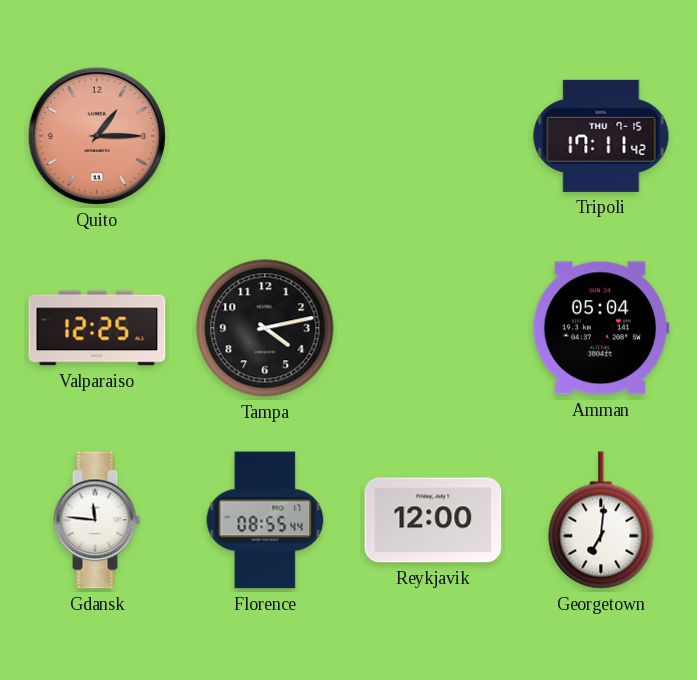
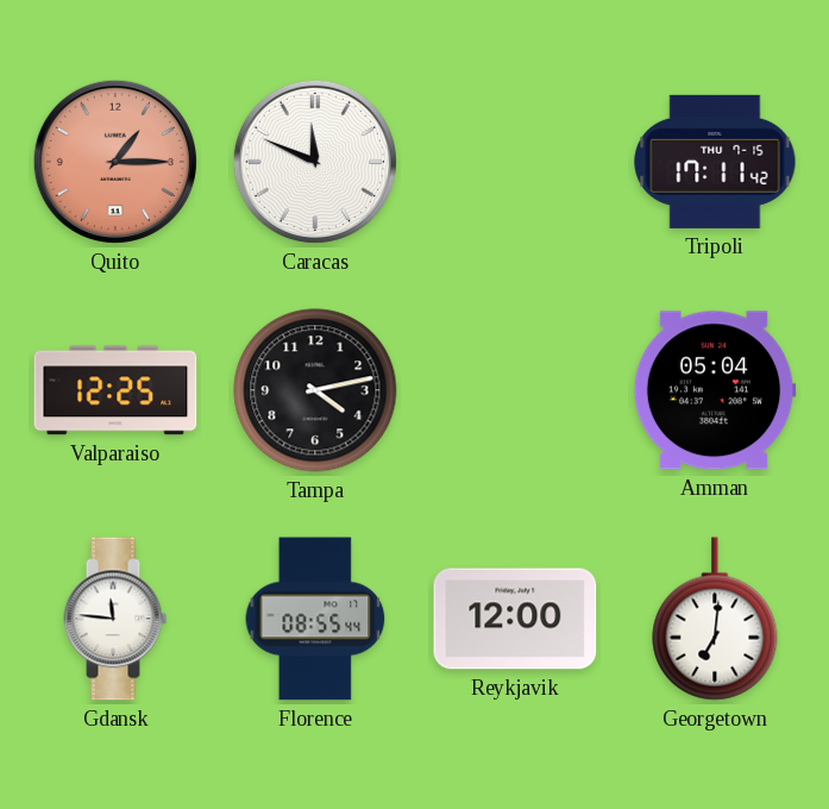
Caracas: none -> 11:49 (315, 162)
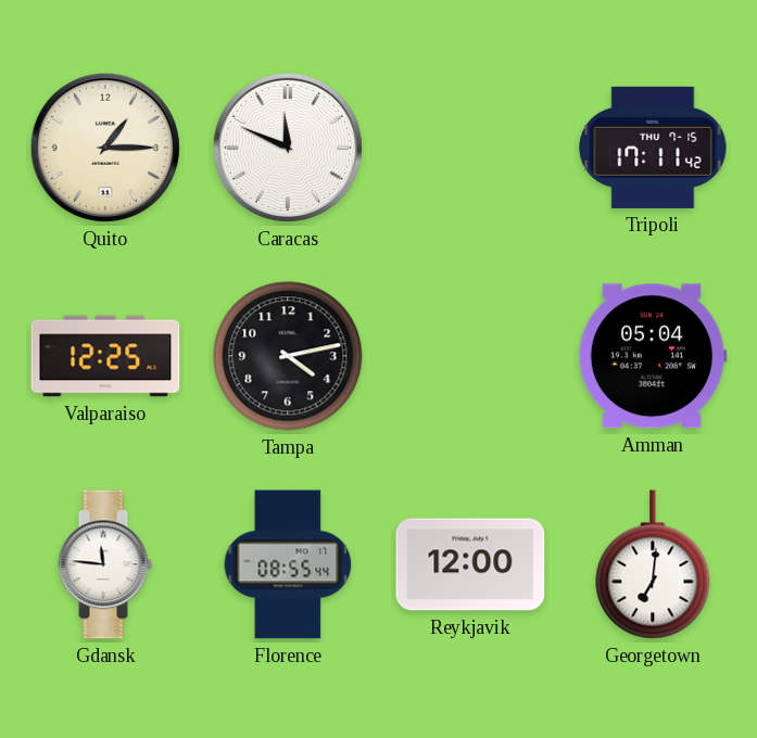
Quito dial: salmon -> cream (105, 148)
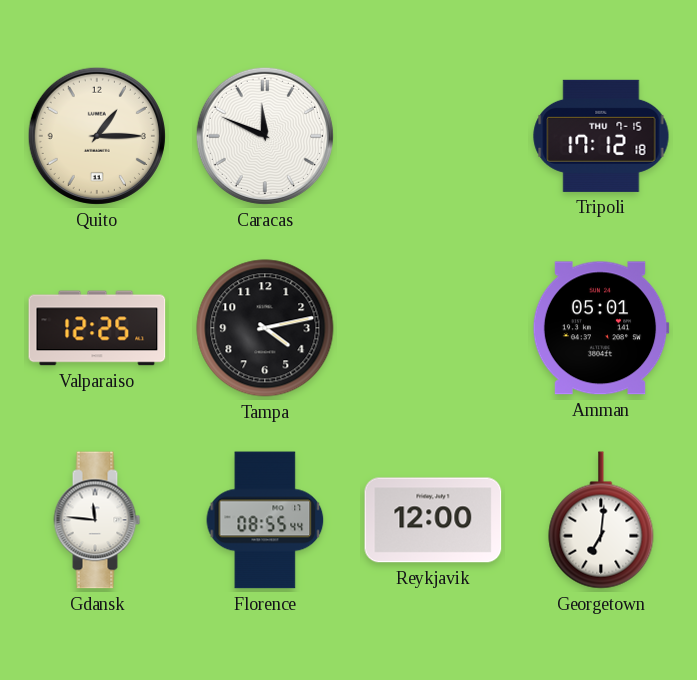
Tripoli: 17:11 -> 17:12 (601, 136)
Amman: 05:04 -> 05:01 (601, 328)
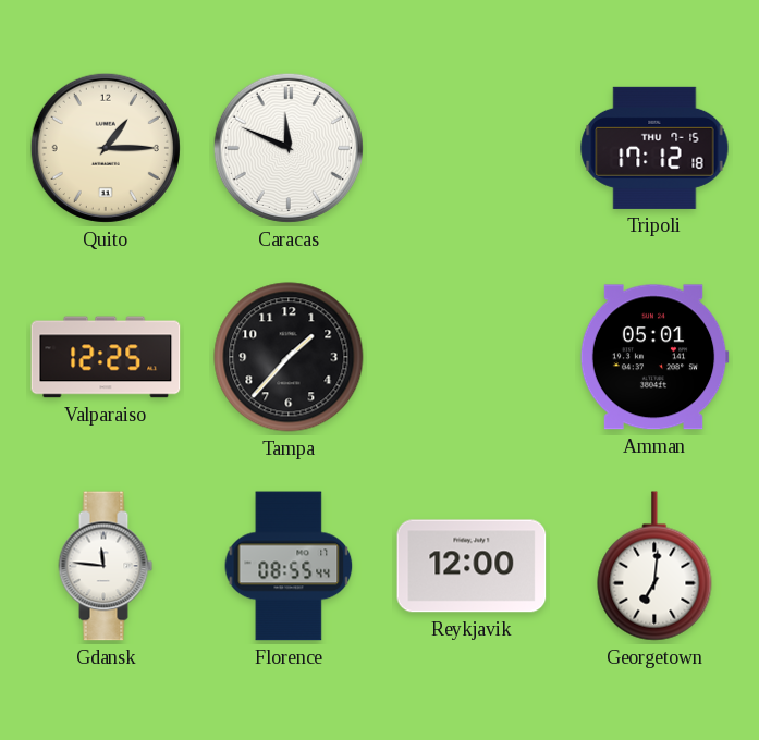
Tampa: 4:13 -> 1:37 (289, 357)
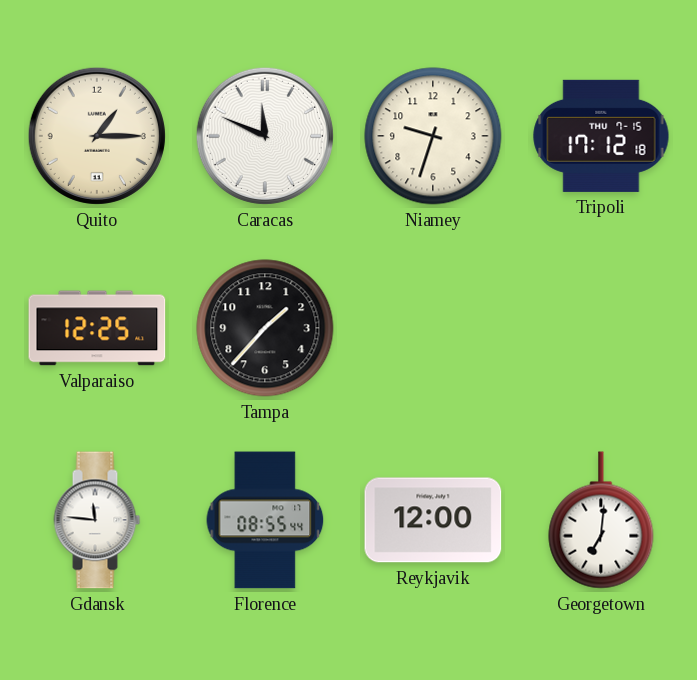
Niamey: none -> 9:33 (433, 136)
Amman: 05:01 -> none (654, 357)
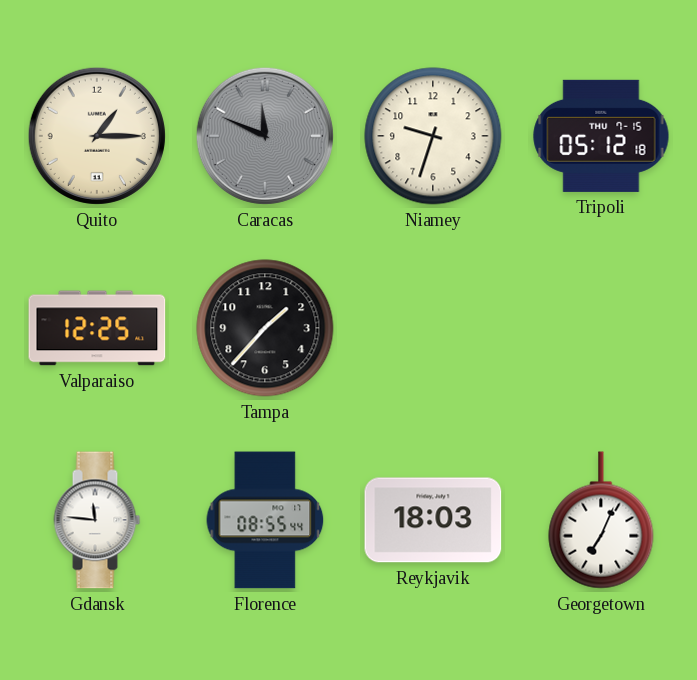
Caracas dial: white -> grey (265, 136)
Tripoli: 17:12 -> 05:12 (601, 136)
Reykjavik: 12:00 -> 18:03 (433, 520)
Georgetown: 7:01 -> 7:04 (601, 520)
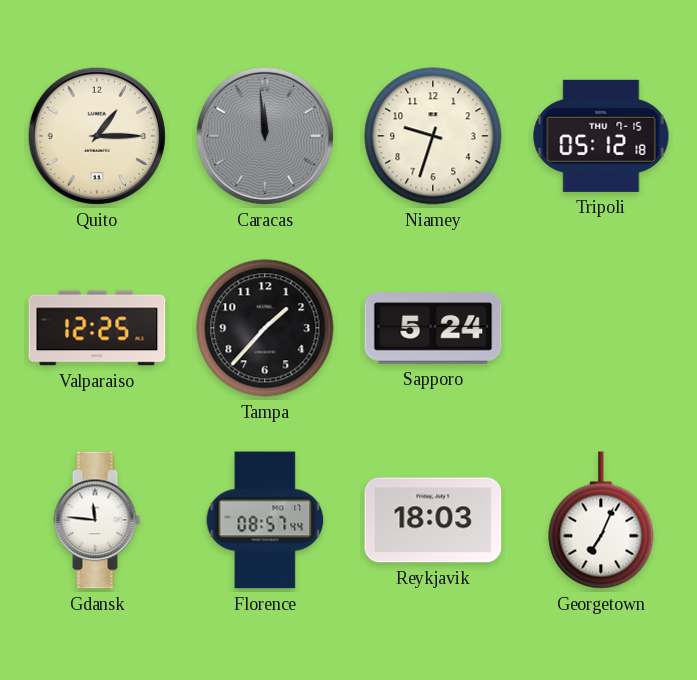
Caracas: 11:49 -> 11:59 (265, 136)
Sapporo: none -> 5:24 (433, 328)
Florence: 08:55 -> 08:57 (265, 520)
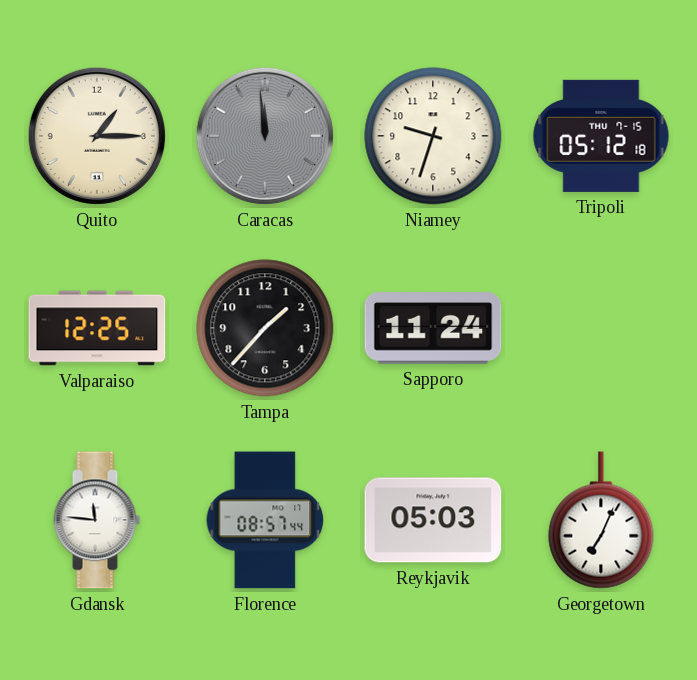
Sapporo: 5:24 -> 11:24 (433, 328)
Reykjavik: 18:03 -> 05:03 (433, 520)
